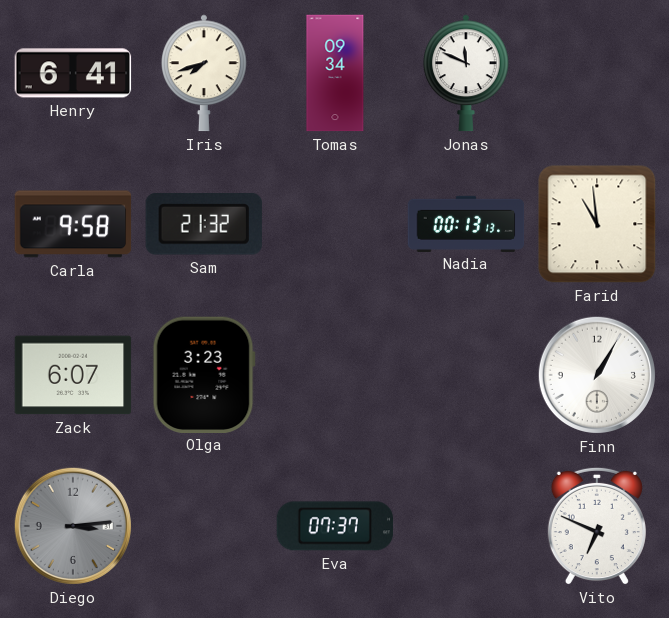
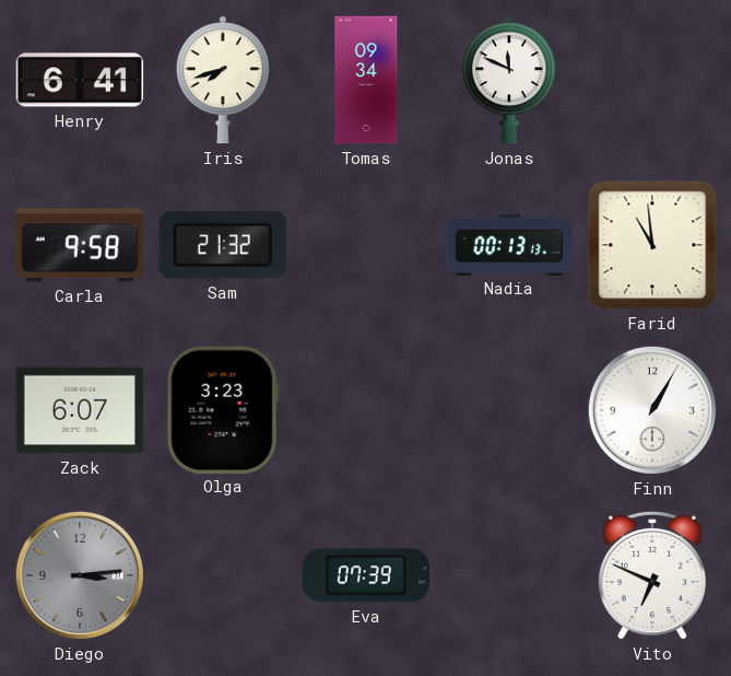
Eva: 07:37 -> 07:39 (366, 575)
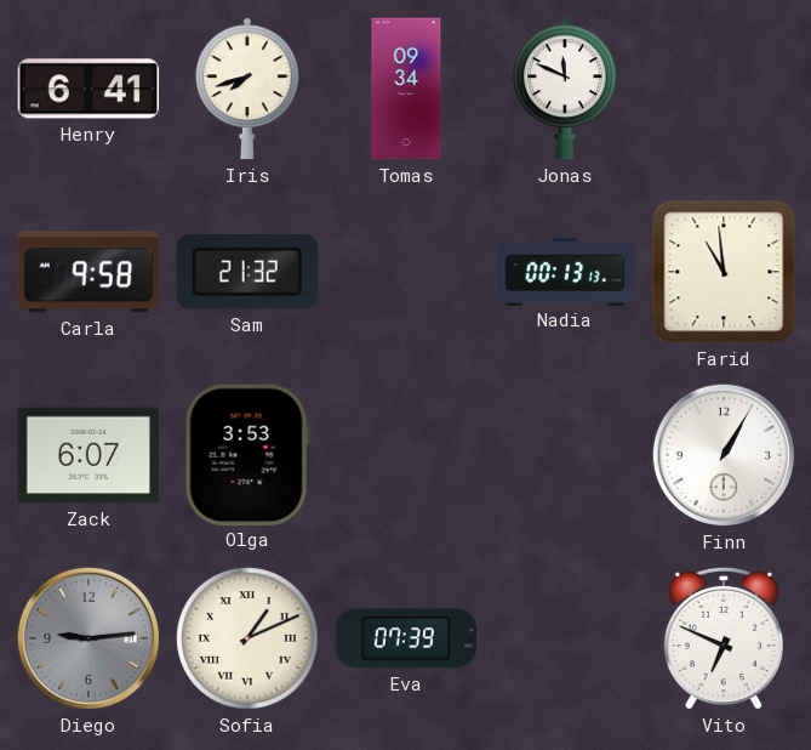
Olga: 3:23 -> 3:53 (247, 454)
Diego: 3:14 -> 9:14 (88, 638)
Sofia: none -> 1:11 (247, 638)
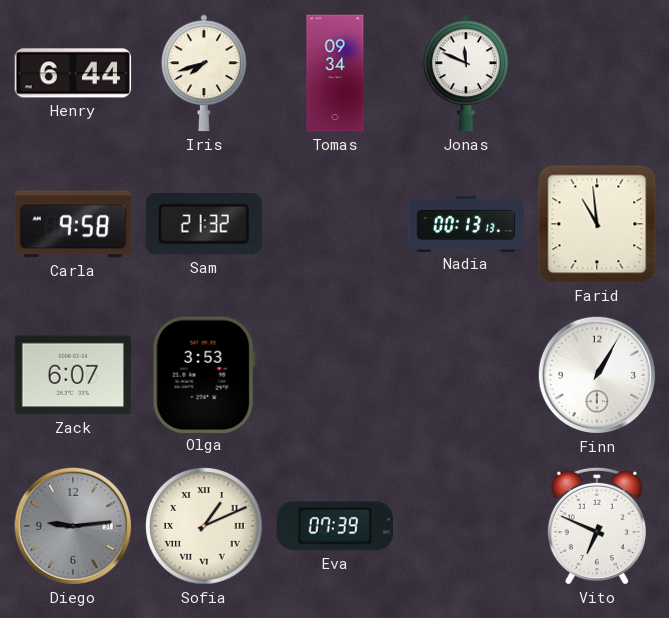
Henry: 6:41 -> 6:44 (73, 73)
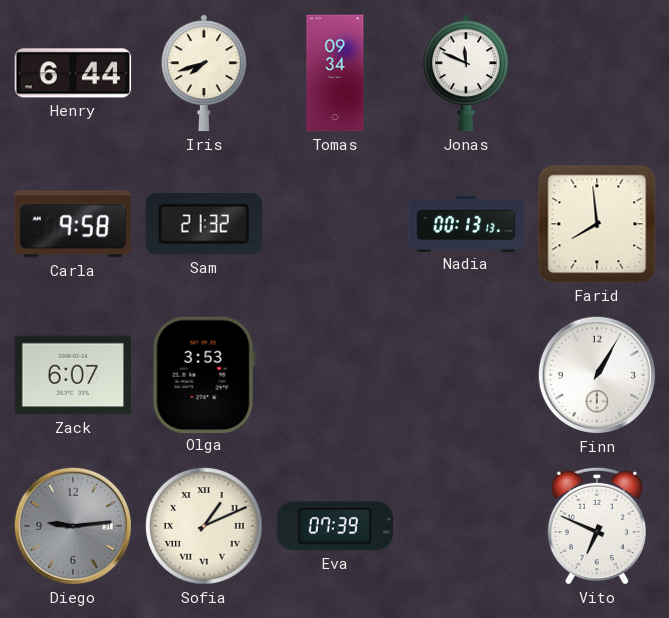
Farid: 10:59 -> 7:59 (597, 224)
